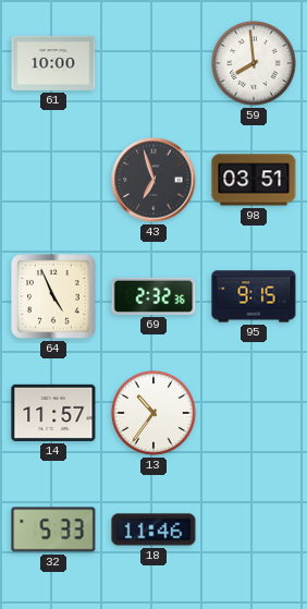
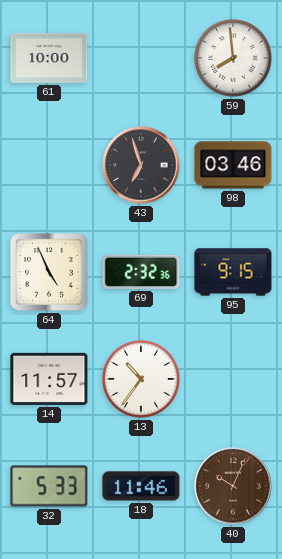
98: 03:51 -> 03:46 (233, 165)
40: none -> 10:04 (233, 486)
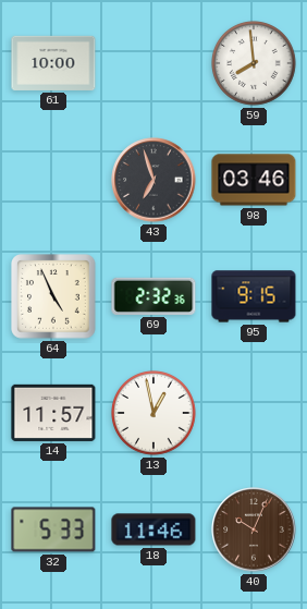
13: 10:36 -> 12:58 (155, 414)
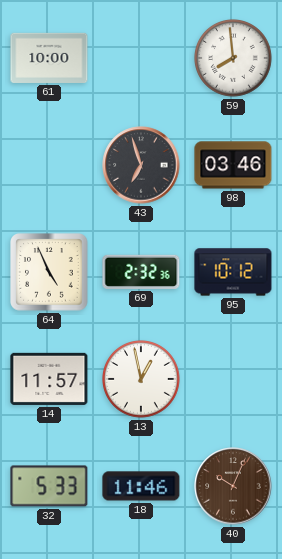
95: 9:15 -> 10:12 (233, 272)
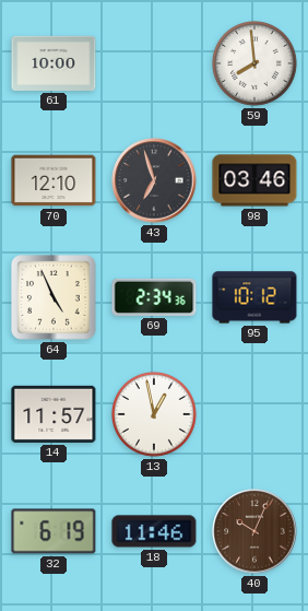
70: none -> 12:10 (54, 180)
69: 2:32 -> 2:34 (154, 297)
32: 5:33 -> 6:19 (54, 531)
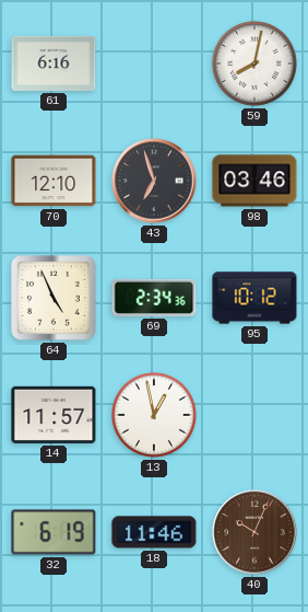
61: 10:00 -> 6:16 (54, 63)
59: 7:59 -> 8:02 (256, 65)
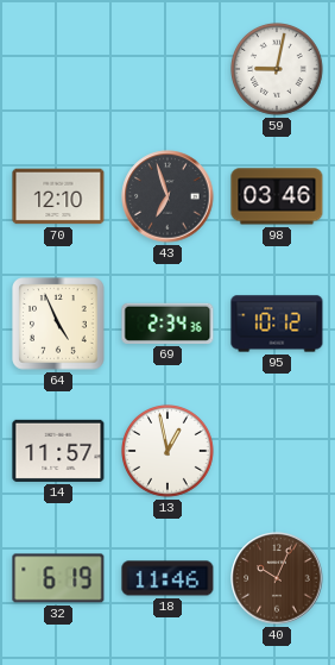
61: 6:16 -> none (54, 63)
59: 8:02 -> 9:02 (278, 70)
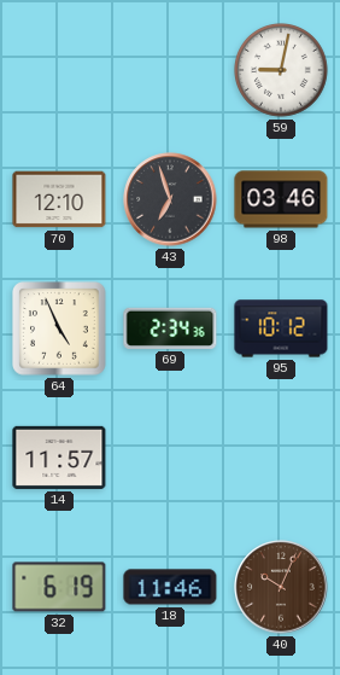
13: 12:58 -> none (169, 452)
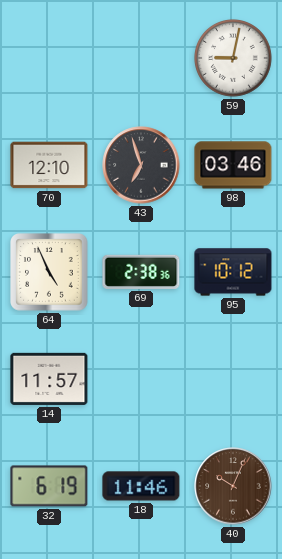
69: 2:34 -> 2:38 (141, 272)
